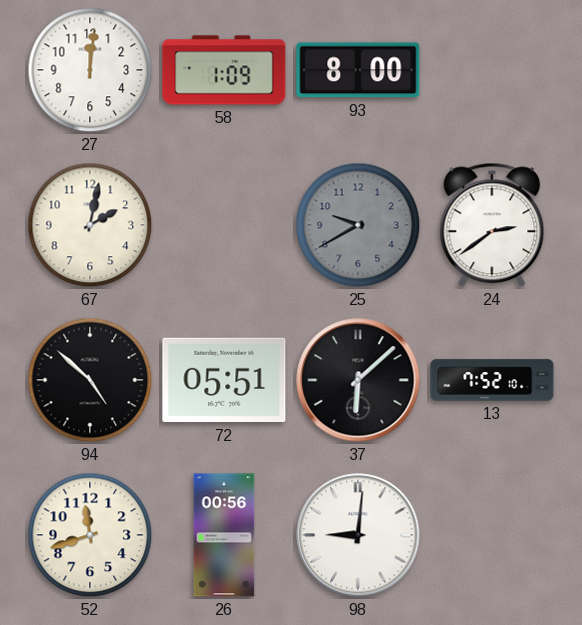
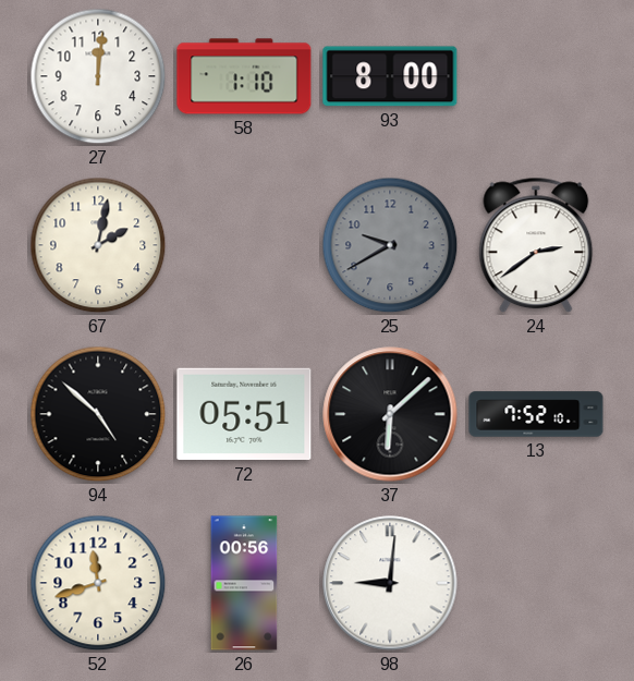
58: 1:09 -> 1:10 (244, 76)
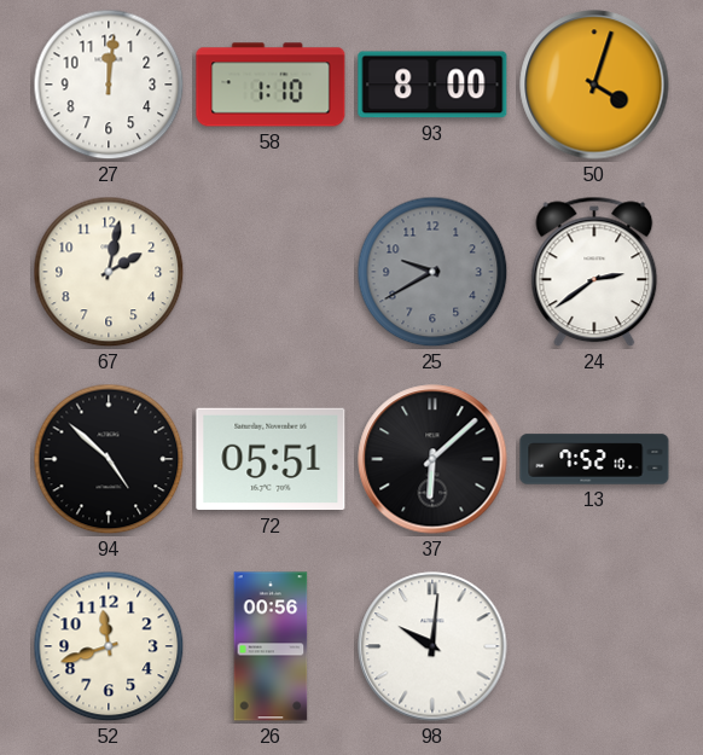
50: none -> 4:03 (594, 85)
98: 9:01 -> 10:01 (432, 646)
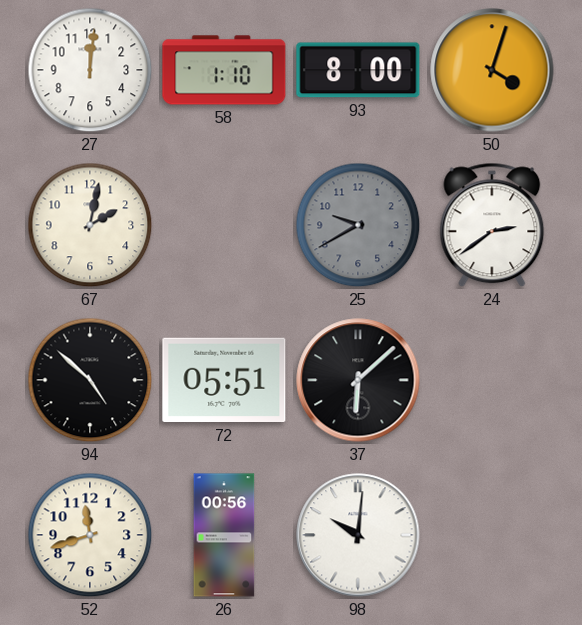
13: 7:52 -> none (594, 459)
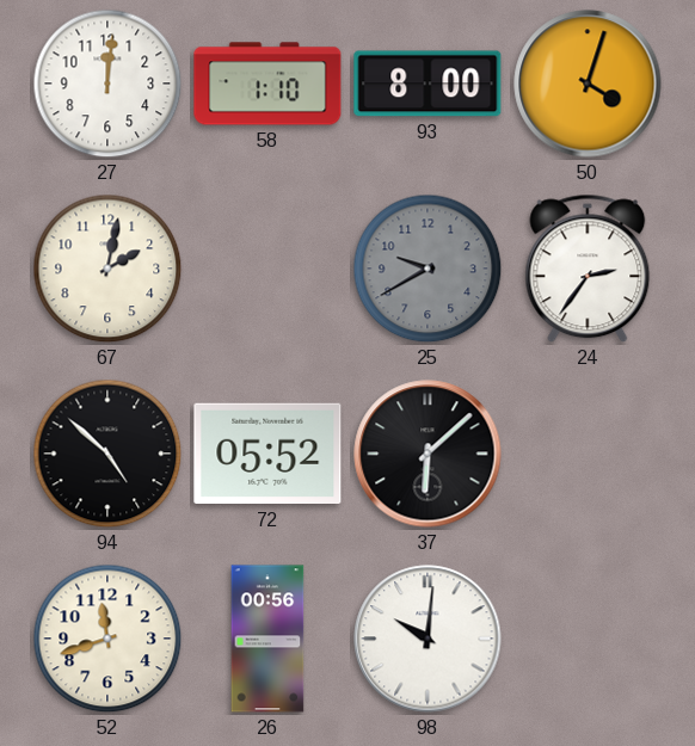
24: 2:39 -> 2:36 (588, 269)
72: 05:51 -> 05:52 (267, 454)
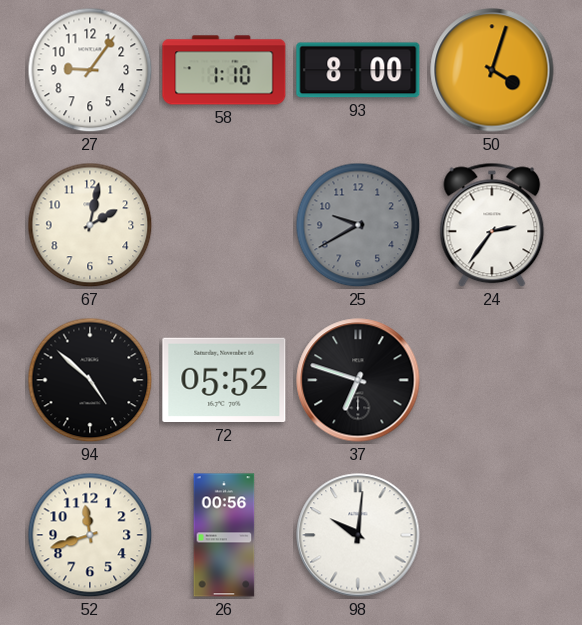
27: 12:01 -> 9:06 (90, 70)
37: 6:08 -> 6:48 (358, 380)
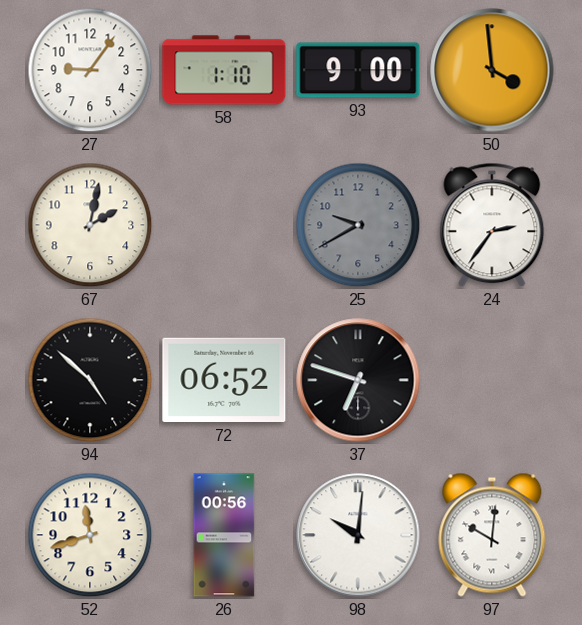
93: 8:00 -> 9:00 (358, 70)
50: 4:03 -> 3:59 (492, 70)
72: 05:52 -> 06:52 (224, 380)
97: none -> 10:01 (492, 535)
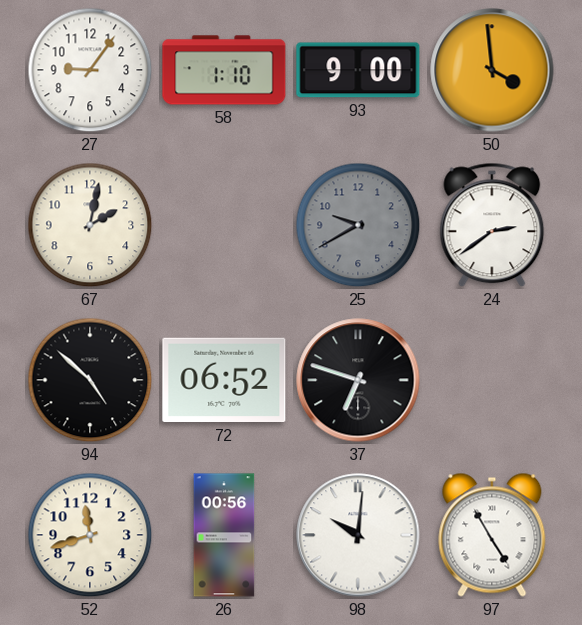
24: 2:36 -> 2:39 (492, 225)
97: 10:01 -> 4:55 (492, 535)
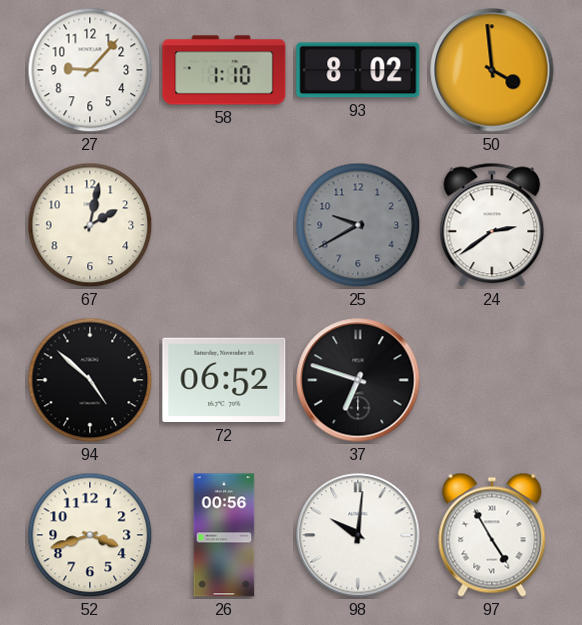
27: 9:06 -> 9:07 (90, 70)
93: 9:00 -> 8:02 (358, 70)
52: 11:42 -> 3:42 (90, 535)
